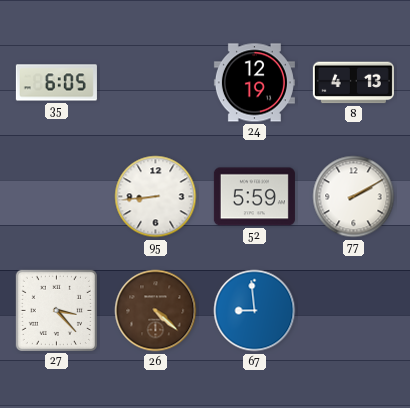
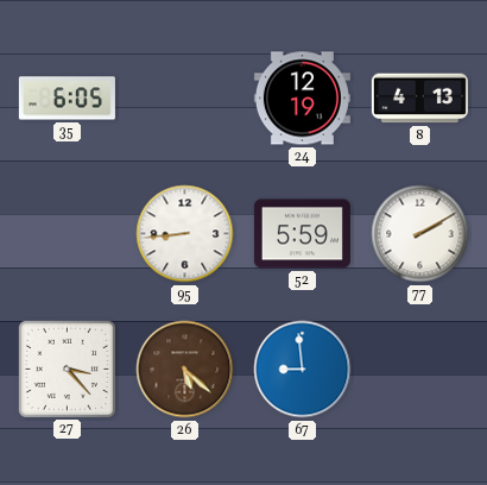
26: 4:22 -> 5:22 (185, 370)
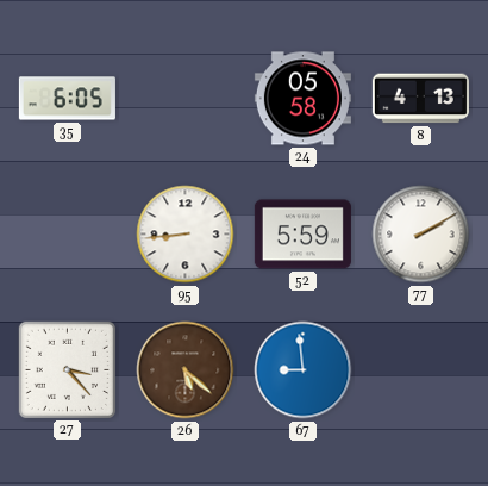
24: 12:19 -> 05:58 (302, 99)
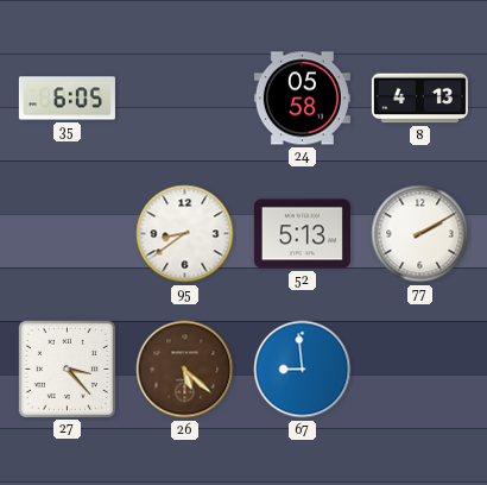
95: 8:44 -> 8:39 (185, 234)
52: 5:59 -> 5:13 (302, 234)
